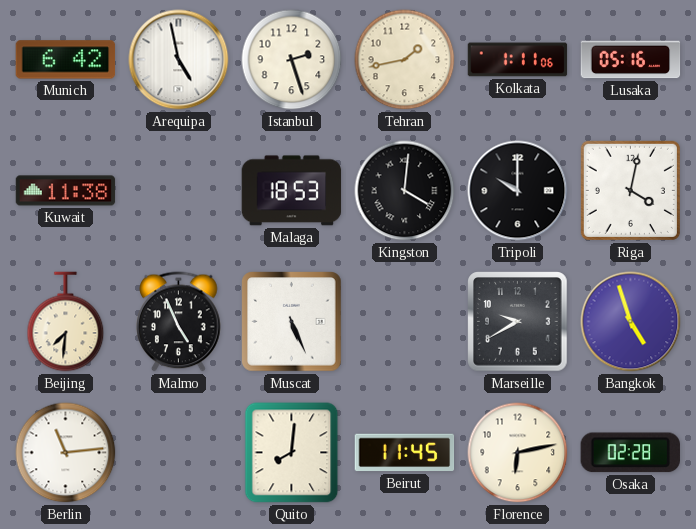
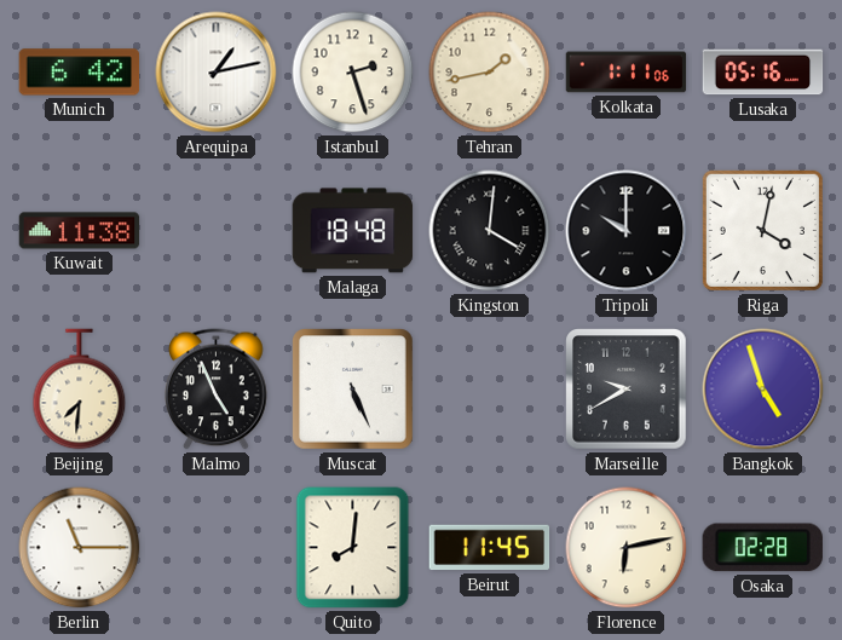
Arequipa: 4:58 -> 1:13 (217, 73)
Malaga: 18:53 -> 18:48 (353, 231)
Berlin: 11:14 -> 11:15 (80, 548)
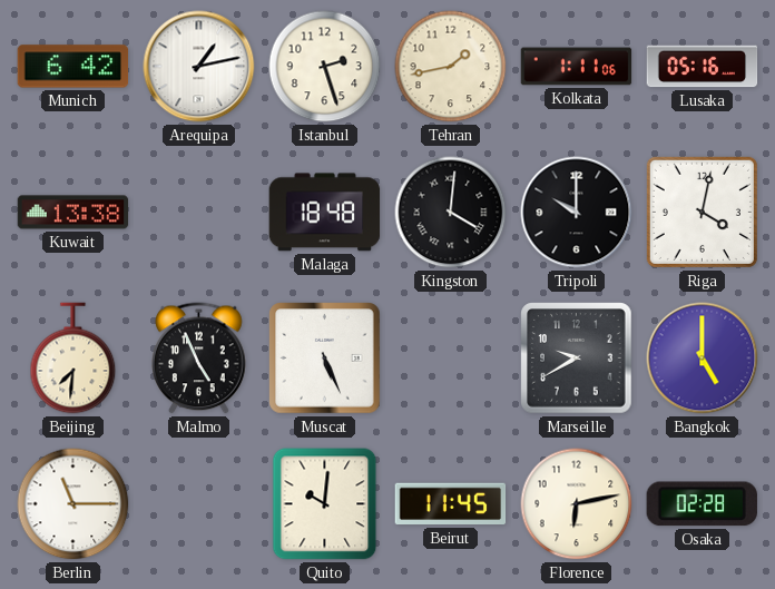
Kuwait: 11:38 -> 13:38 (73, 213)
Bangkok: 4:57 -> 5:00 (703, 359)
Quito: 8:01 -> 10:01 (325, 504)
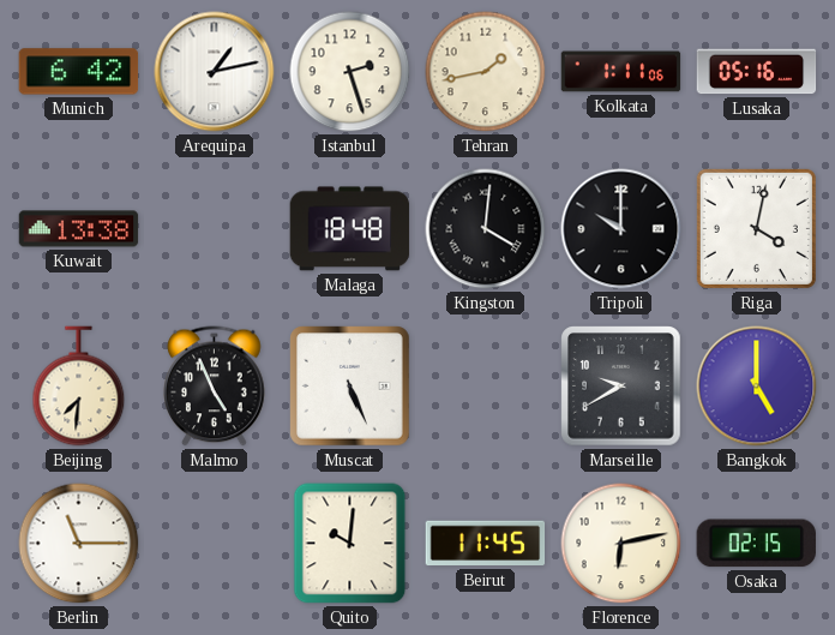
Osaka: 02:28 -> 02:15 (756, 544)
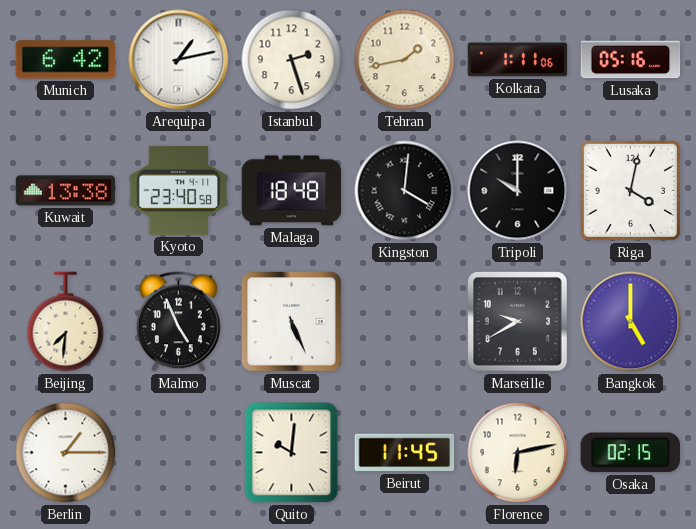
Kyoto: none -> 23:40 (179, 190)
Berlin: 11:15 -> 1:15 (66, 453)
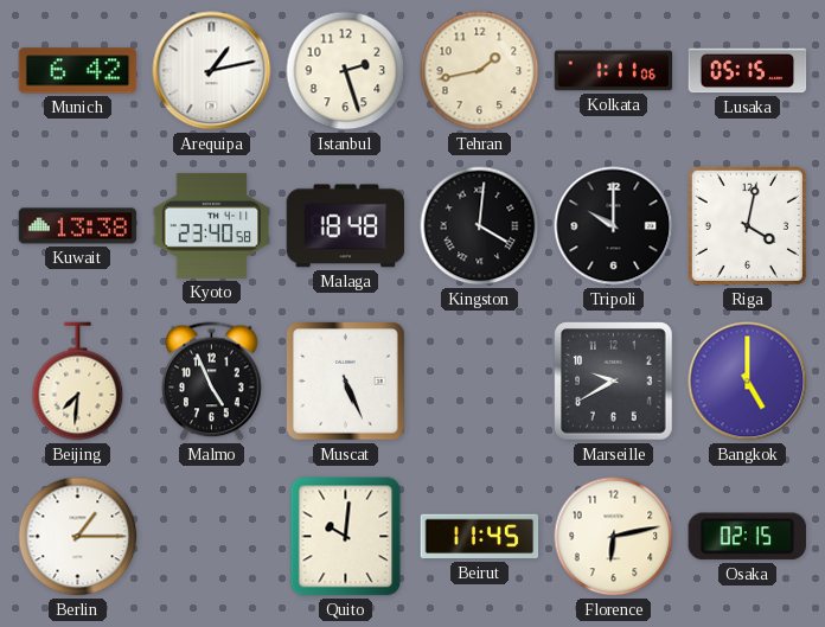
Lusaka: 05:16 -> 05:15 (748, 71)
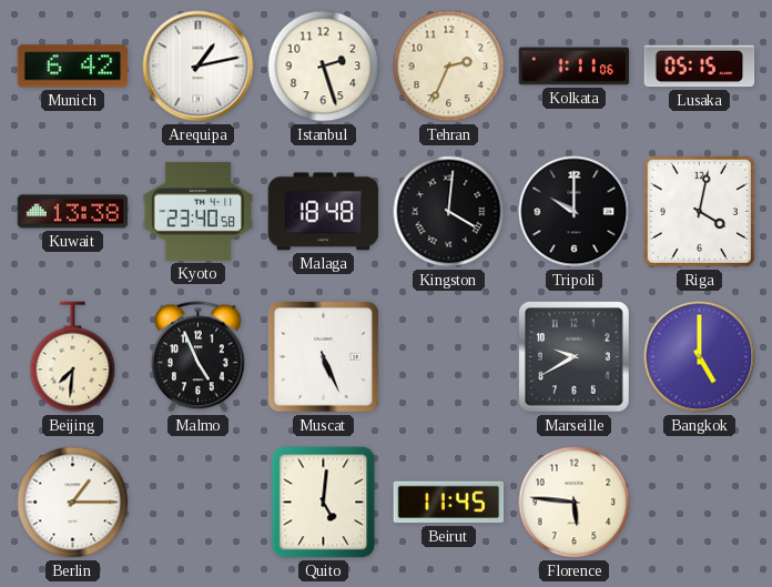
Tehran: 1:43 -> 2:34 (449, 67)
Quito: 10:01 -> 5:01 (324, 503)
Florence: 6:13 -> 5:46 (575, 503)
Osaka: 02:15 -> none (747, 537)
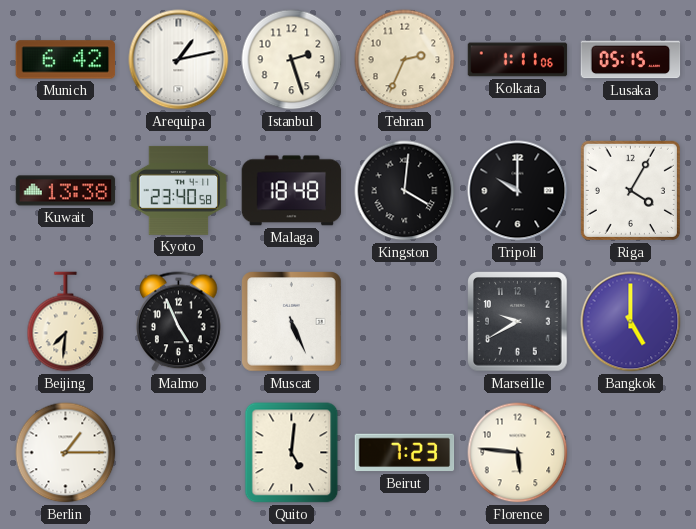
Riga: 4:02 -> 4:05 (630, 190)
Beirut: 11:45 -> 7:23 (405, 453)
